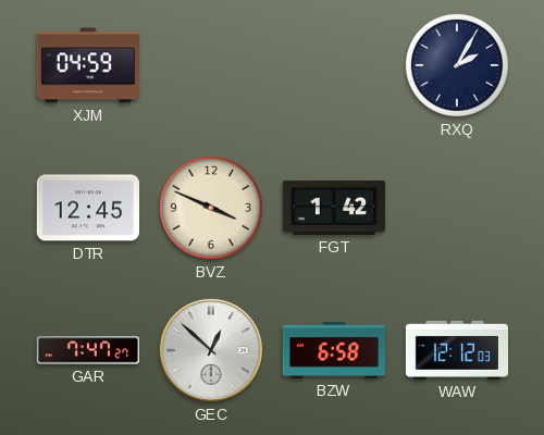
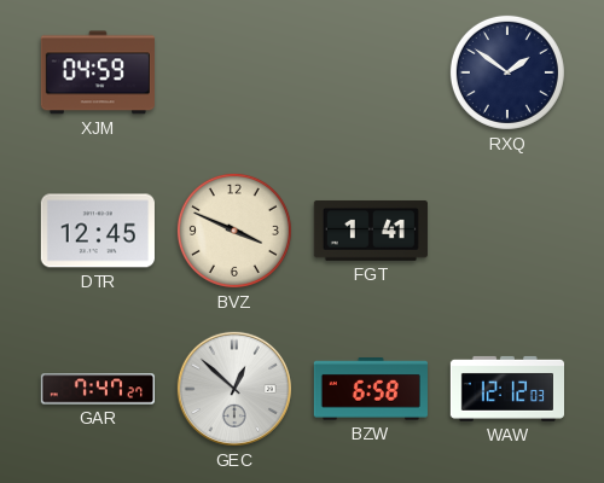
RXQ: 2:05 -> 1:51 (507, 72)
FGT: 1:42 -> 1:41 (371, 231)
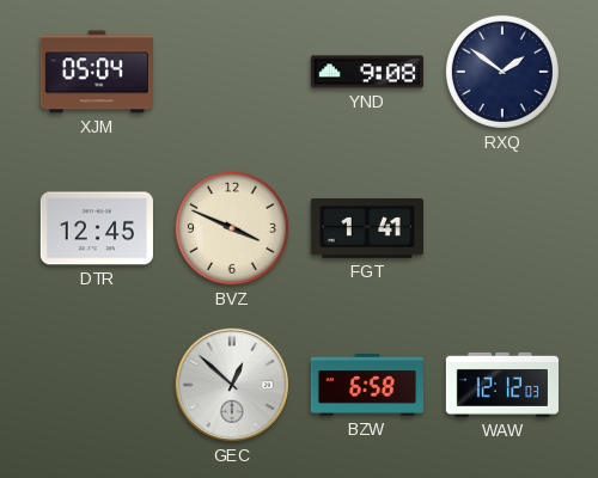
XJM: 04:59 -> 05:04 (97, 72)
YND: none -> 9:08 (367, 72)
GAR: 7:47 -> none (97, 389)
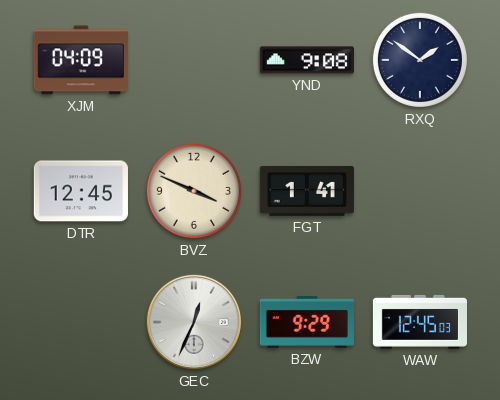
XJM: 05:04 -> 04:09 (81, 60)
GEC: 12:52 -> 12:34 (194, 322)
BZW: 6:58 -> 9:29 (307, 322)
WAW: 12:12 -> 12:45 (419, 322)
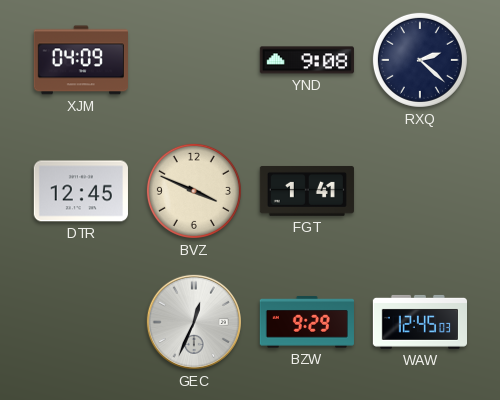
RXQ: 1:51 -> 2:22 (420, 60)
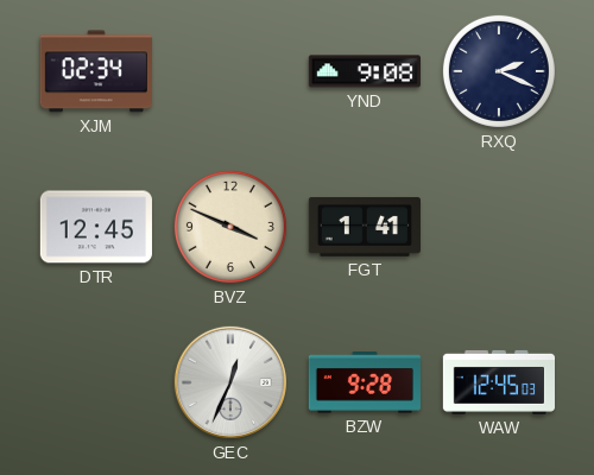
XJM: 04:09 -> 02:34 (96, 71)
RXQ: 2:22 -> 2:19 (499, 71)
BZW: 9:29 -> 9:28 (365, 382)
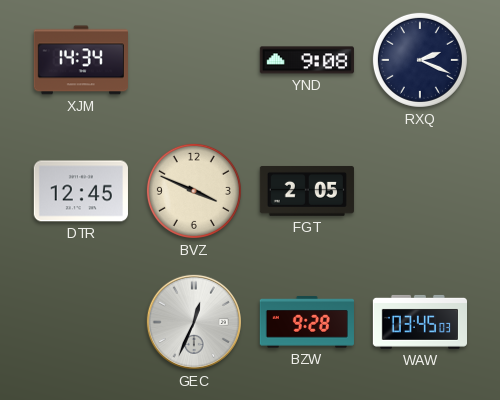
XJM: 02:34 -> 14:34 (81, 60)
FGT: 1:41 -> 2:05 (307, 191)
WAW: 12:45 -> 03:45 (419, 322)
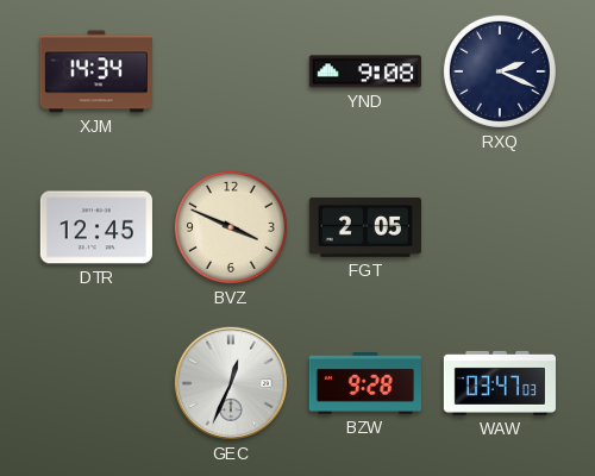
WAW: 03:45 -> 03:47 (499, 383)
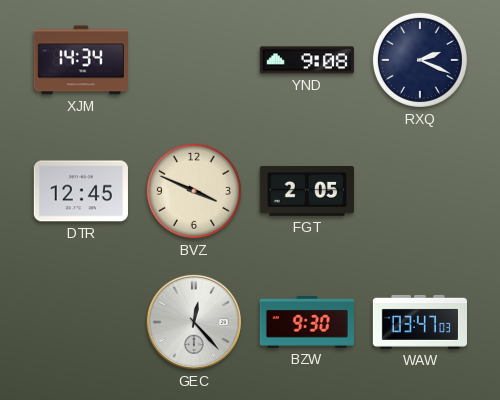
GEC: 12:34 -> 12:23 (194, 322)
BZW: 9:28 -> 9:30 (307, 322)
